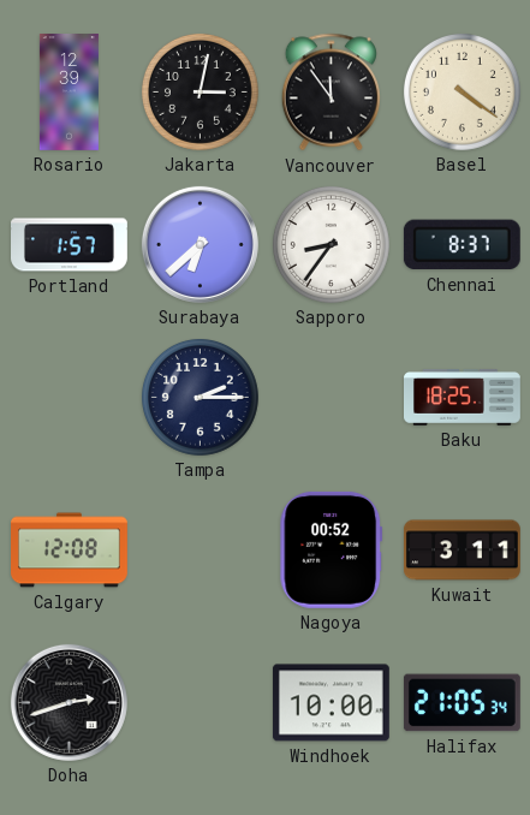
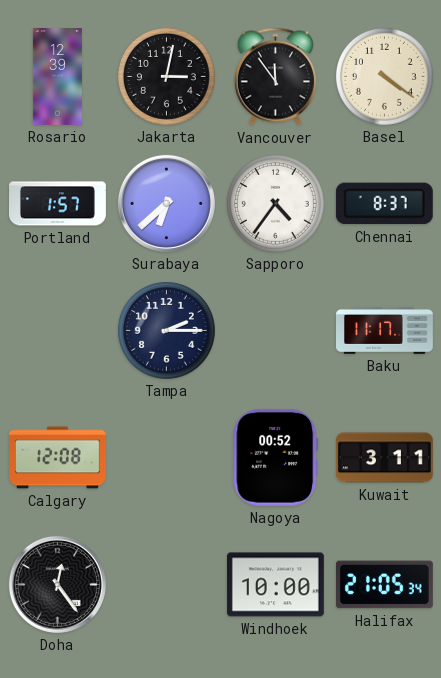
Sapporo: 8:36 -> 4:36 (275, 203)
Baku: 18:25 -> 11:17 (385, 330)
Doha: 2:42 -> 12:24 (57, 584)
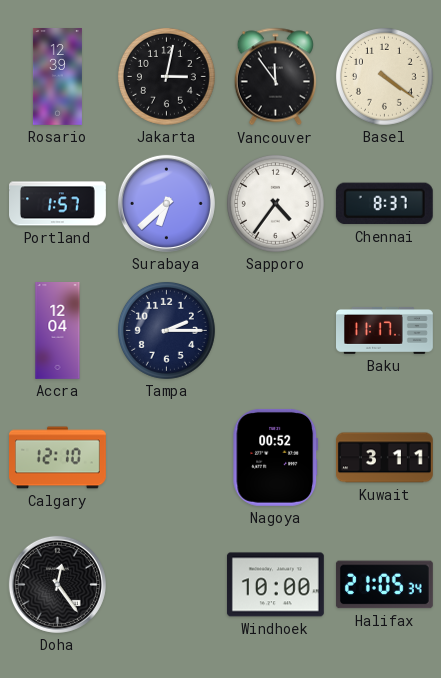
Accra: none -> 12:04 (58, 331)
Calgary: 12:08 -> 12:10 (58, 458)
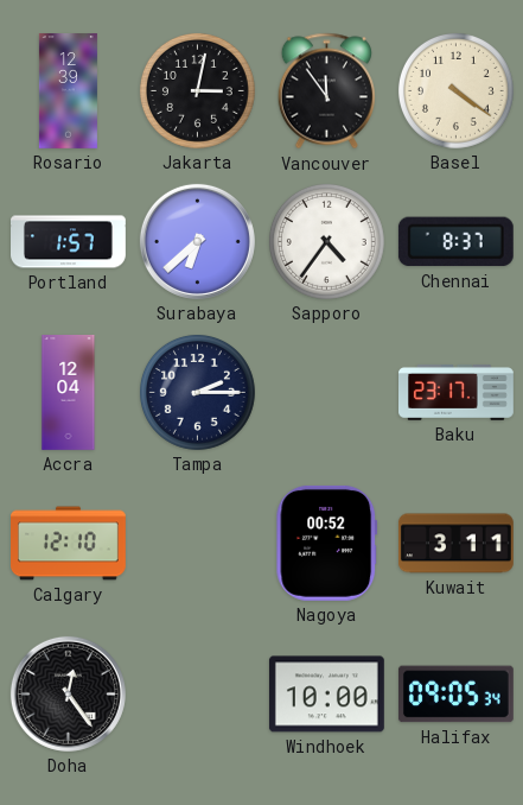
Baku: 11:17 -> 23:17 (457, 392)
Halifax: 21:05 -> 09:05 (455, 695)
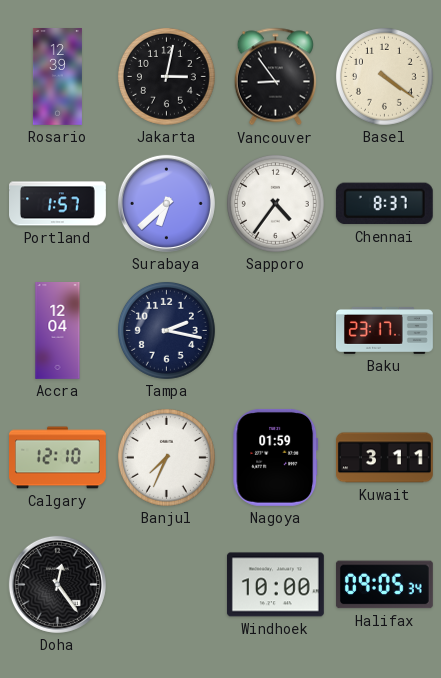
Vancouver: 11:54 -> 8:54 (275, 77)
Tampa: 2:15 -> 2:17 (166, 330)
Banjul: none -> 7:34 (166, 457)
Nagoya: 00:52 -> 01:59 (276, 457)
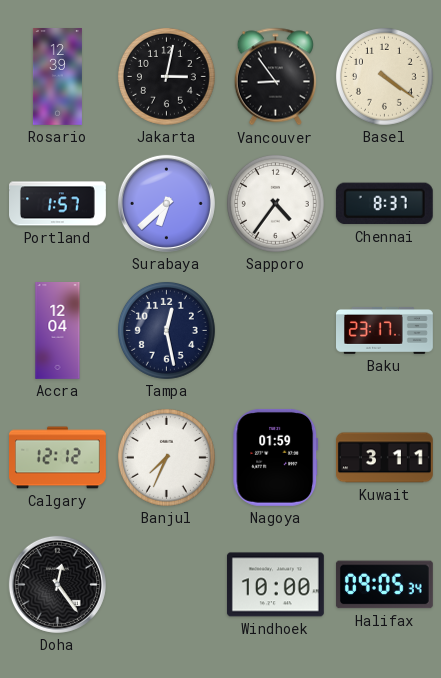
Tampa: 2:17 -> 12:28 (166, 330)
Calgary: 12:10 -> 12:12 (58, 458)
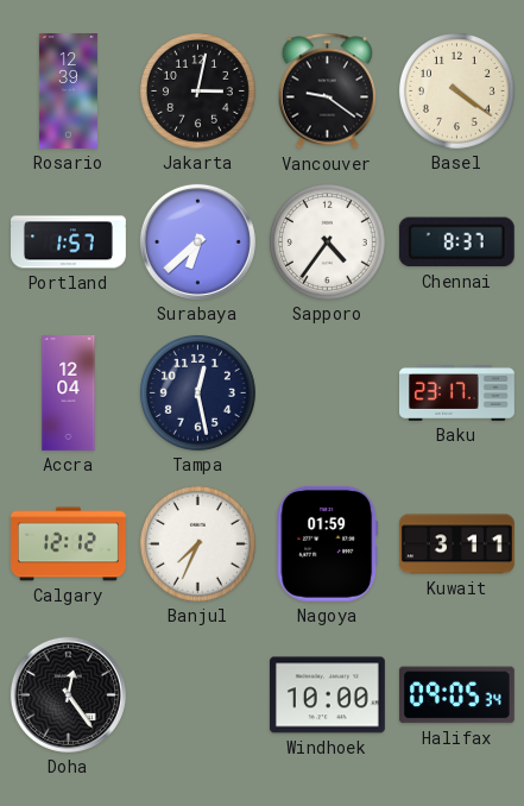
Vancouver: 8:54 -> 9:21 (327, 92)
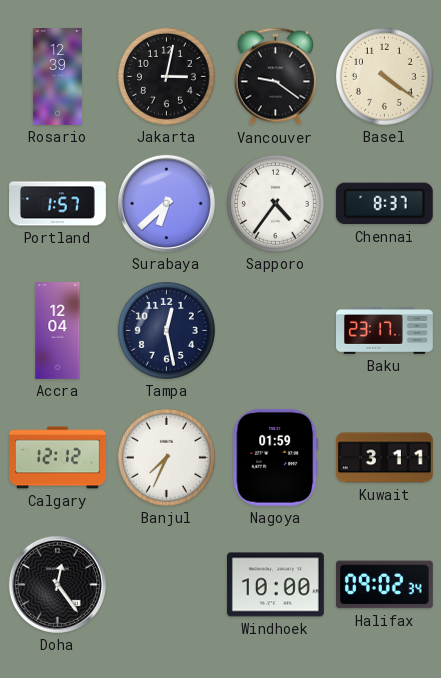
Halifax: 09:05 -> 09:02 (384, 585)
